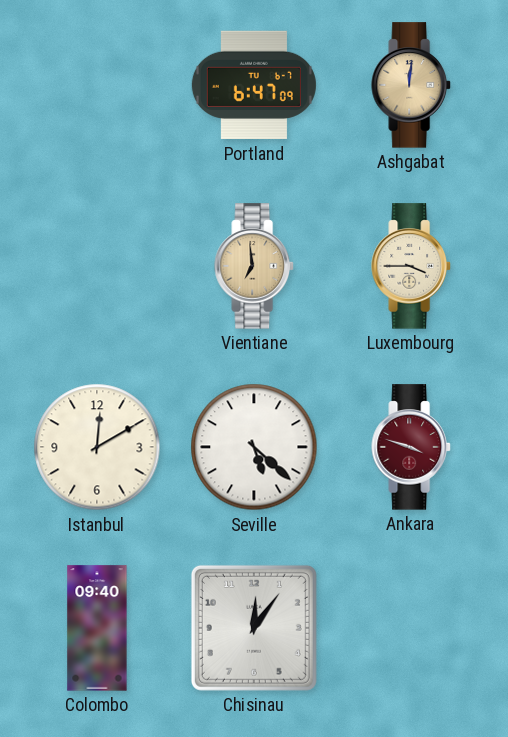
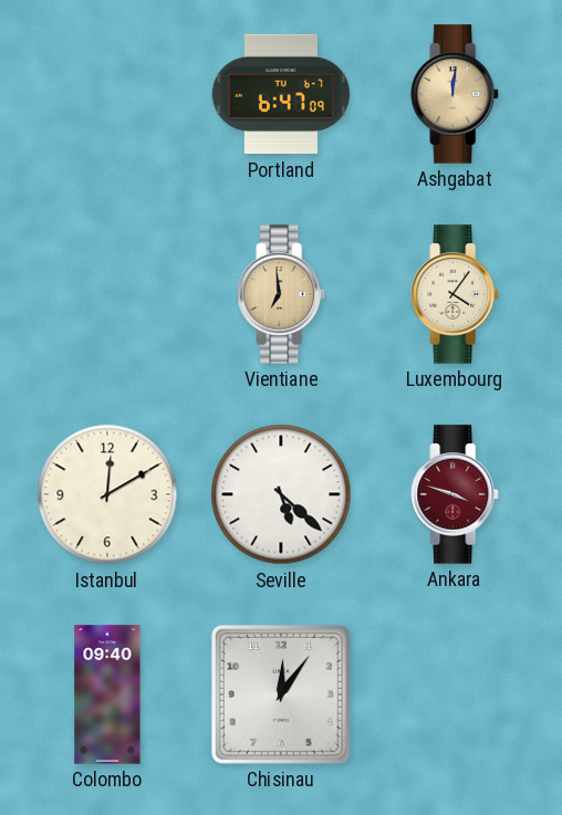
Luxembourg: 3:45 -> 4:06 (455, 294)
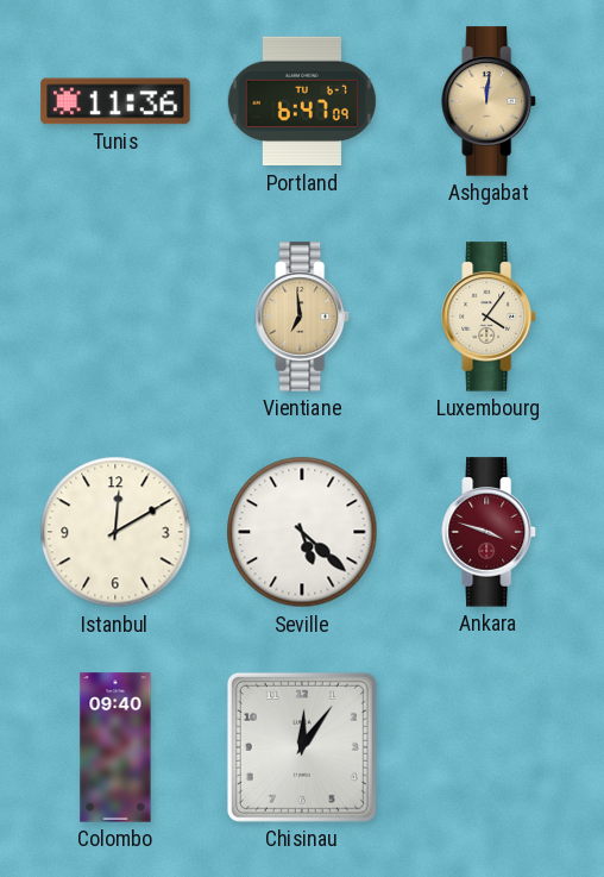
Tunis: none -> 11:36 (115, 101)
